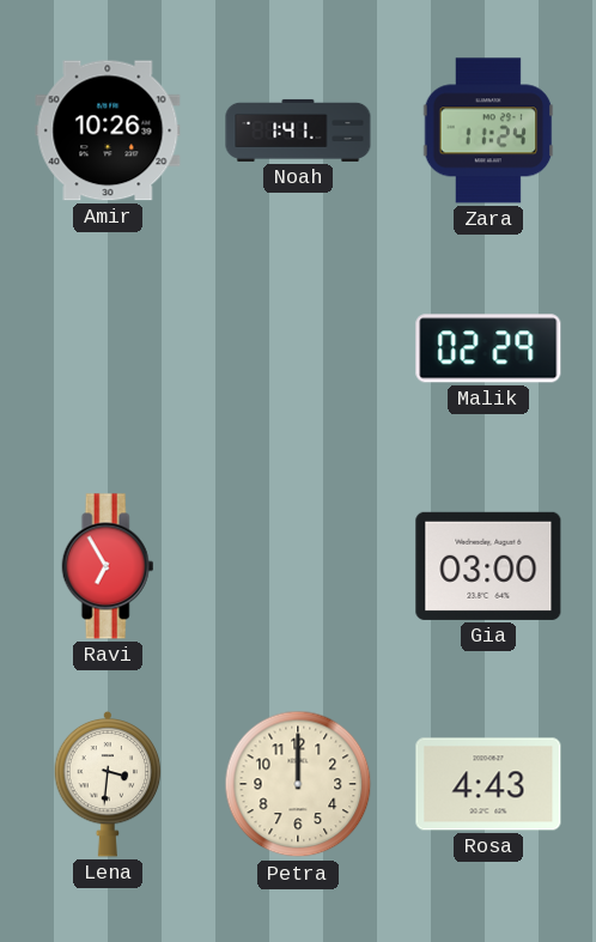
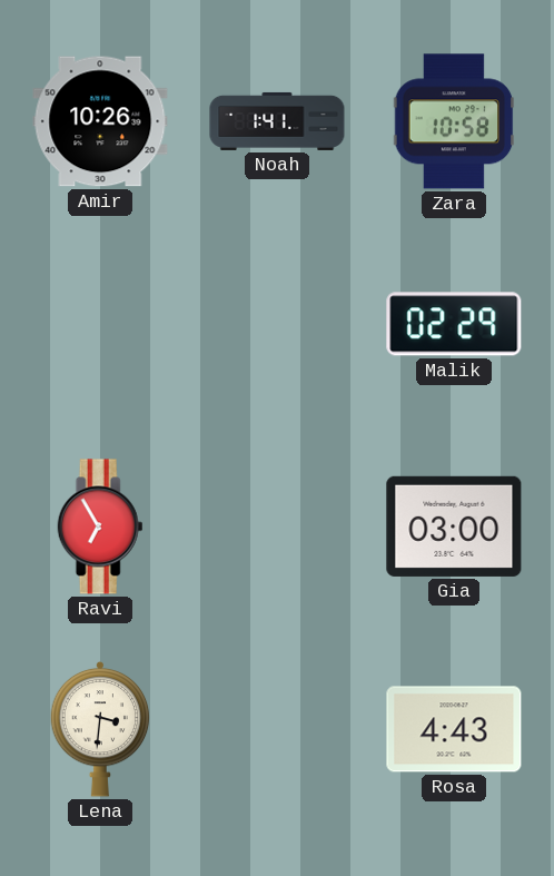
Zara: 11:24 -> 10:58 (454, 121)
Petra: 12:00 -> none (298, 784)
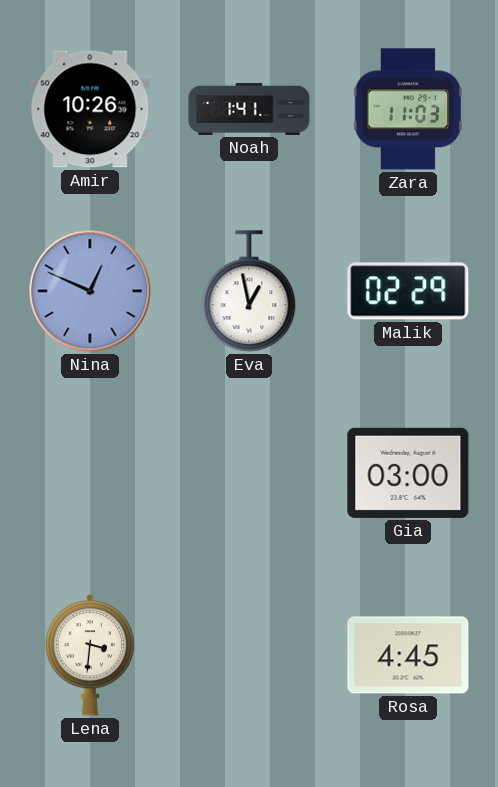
Zara: 10:58 -> 11:03 (408, 109)
Nina: none -> 12:49 (90, 291)
Eva: none -> 12:58 (249, 291)
Ravi: 6:55 -> none (100, 526)
Rosa: 4:43 -> 4:45 (408, 655)
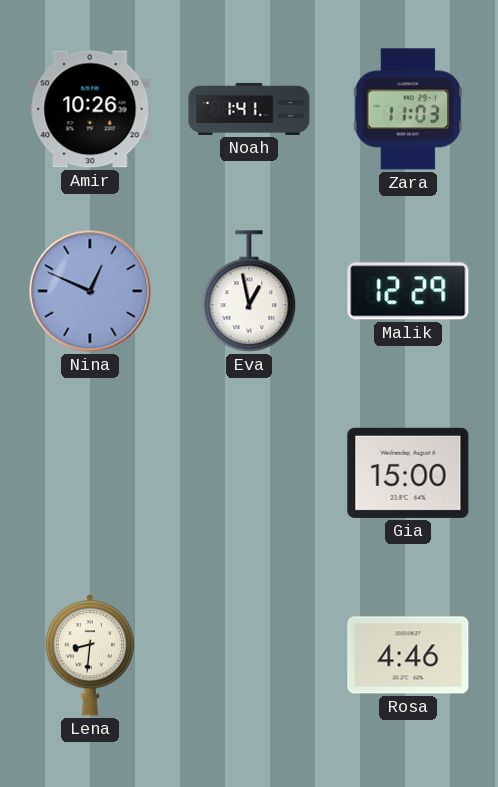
Malik: 02:29 -> 12:29 (408, 291)
Gia: 03:00 -> 15:00 (408, 473)
Lena: 3:31 -> 8:31 (90, 655)
Rosa: 4:45 -> 4:46 (408, 655)
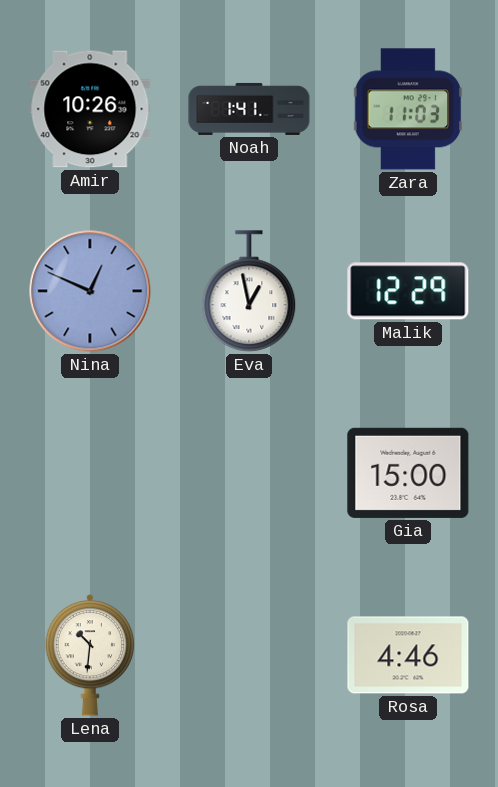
Lena: 8:31 -> 10:31 (90, 655)
